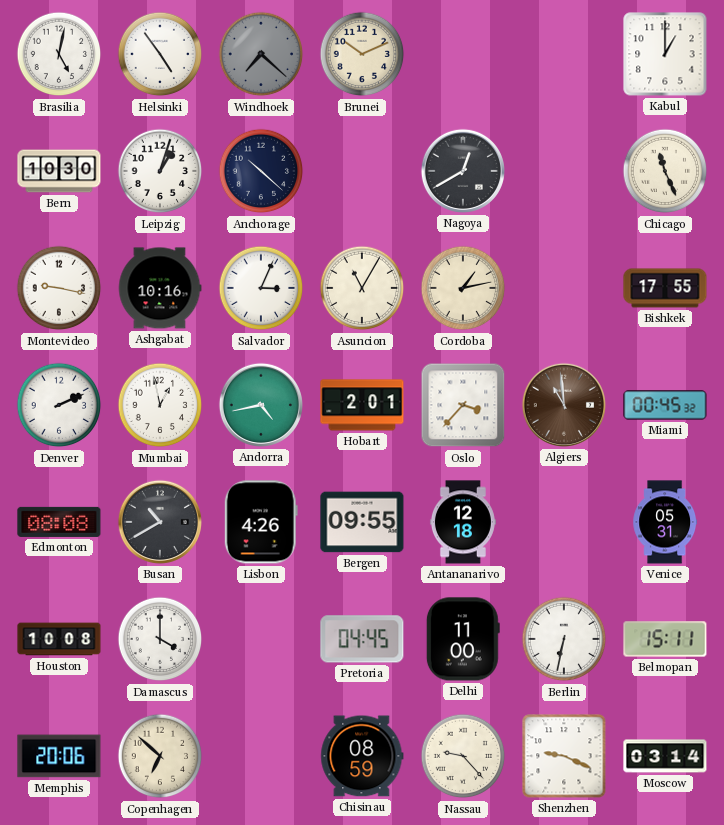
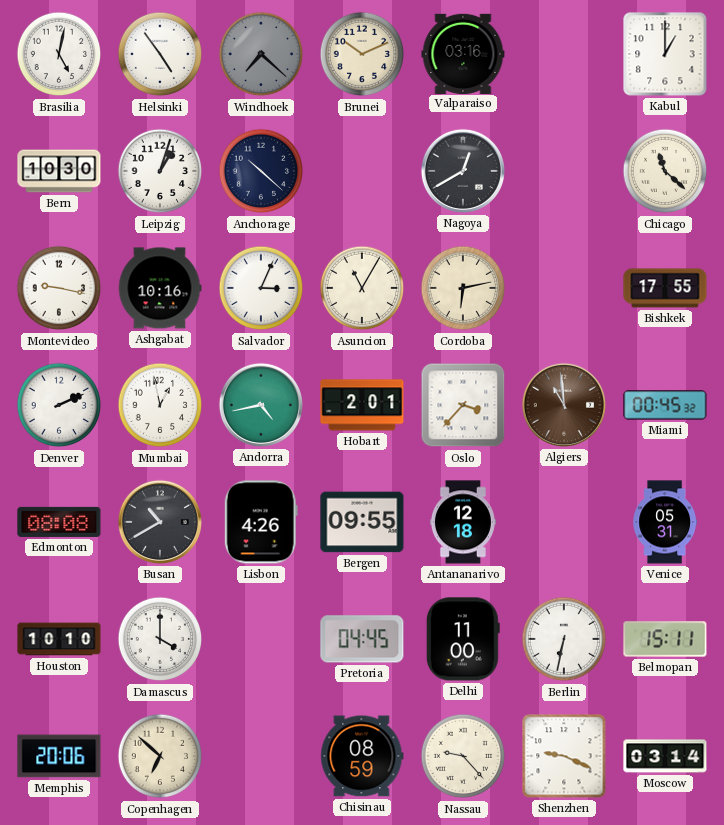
Valparaiso: none -> 03:16 (463, 53)
Chicago: 11:26 -> 11:22 (665, 171)
Cordoba: 1:13 -> 6:13 (463, 288)
Houston: 10:08 -> 10:10 (59, 639)
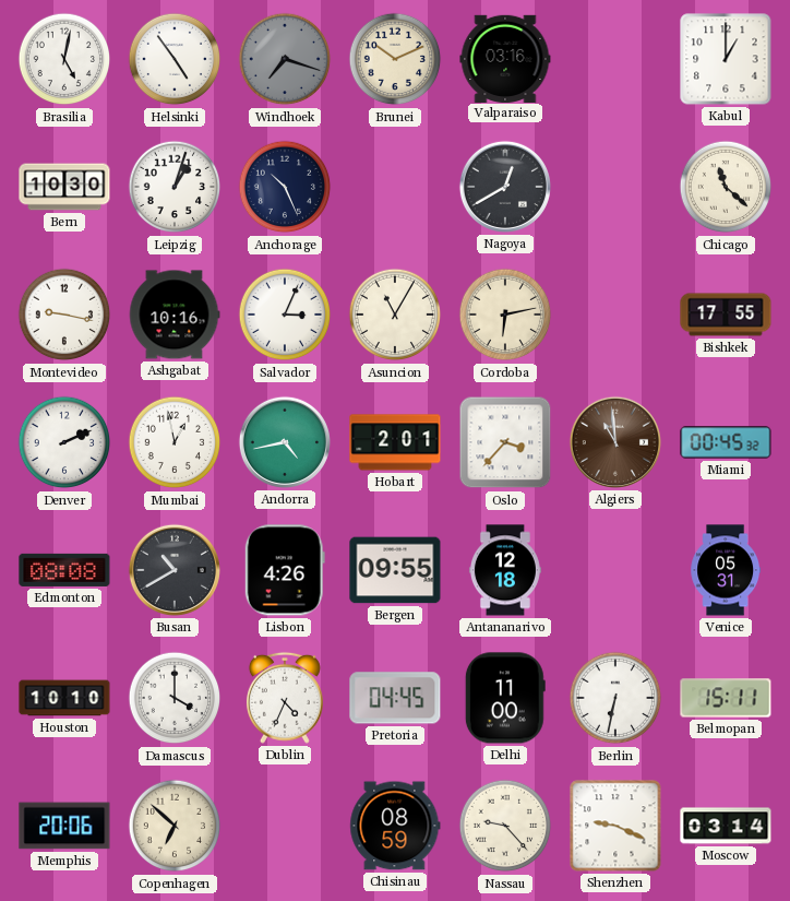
Windhoek: 7:22 -> 7:18 (285, 59)
Anchorage: 10:22 -> 10:26 (285, 187)
Dublin: none -> 4:34 (285, 698)
